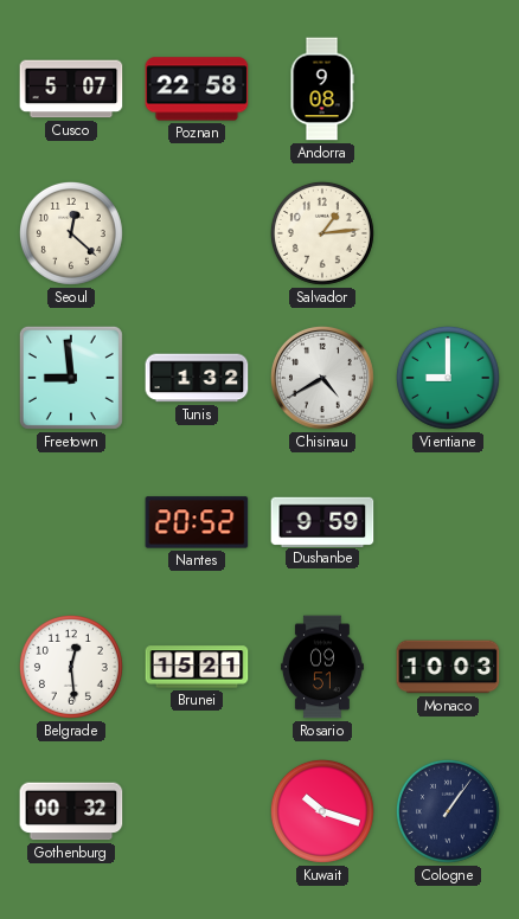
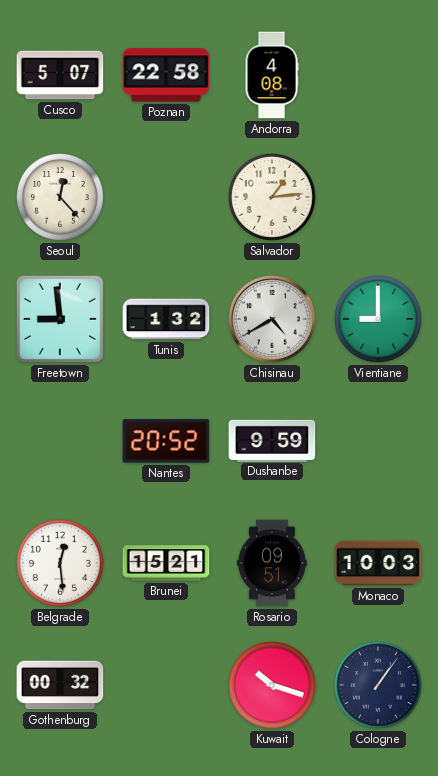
Andorra: 9:08 -> 4:08 (272, 75)
Seoul: 12:22 -> 12:23 (60, 197)
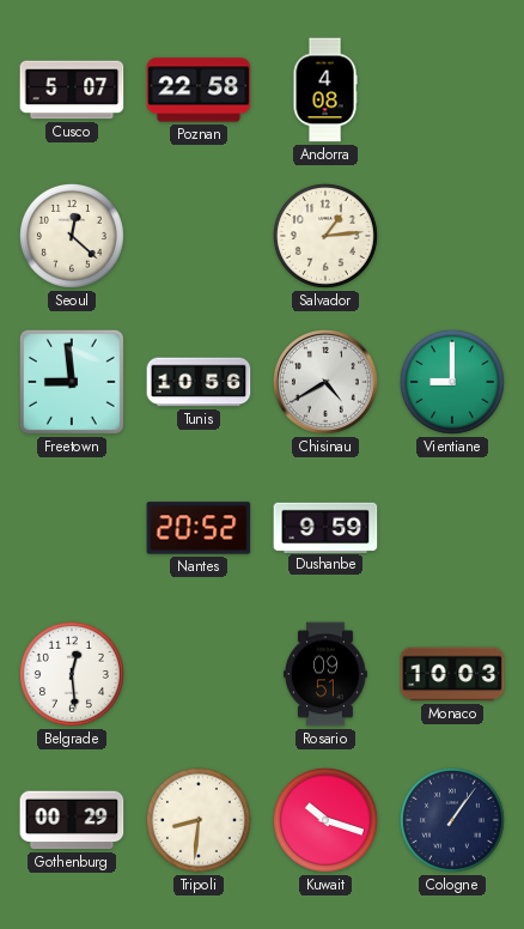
Seoul: 12:23 -> 12:22 (72, 236)
Tunis: 1:32 -> 10:56 (199, 382)
Brunei: 15:21 -> none (166, 563)
Gothenburg: 00:32 -> 00:29 (72, 820)
Tripoli: none -> 8:31 (199, 820)
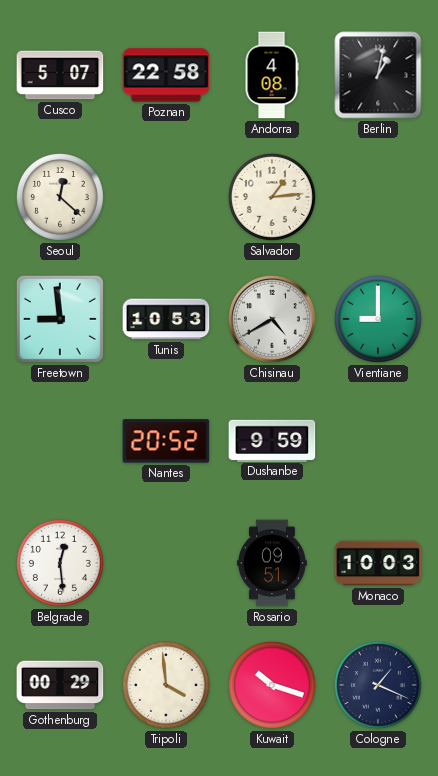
Berlin: none -> 1:02 (378, 75)
Tunis: 10:56 -> 10:53 (166, 319)
Tripoli: 8:31 -> 3:59 (166, 685)
Cologne: 1:06 -> 1:19 (378, 685)
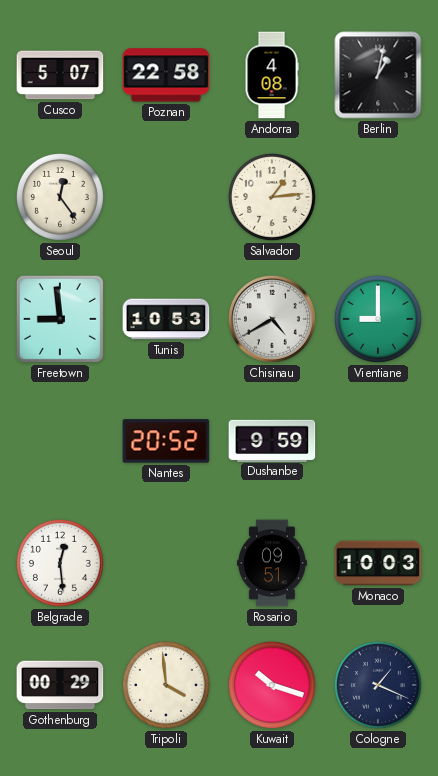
Seoul: 12:22 -> 12:24 (60, 197)
